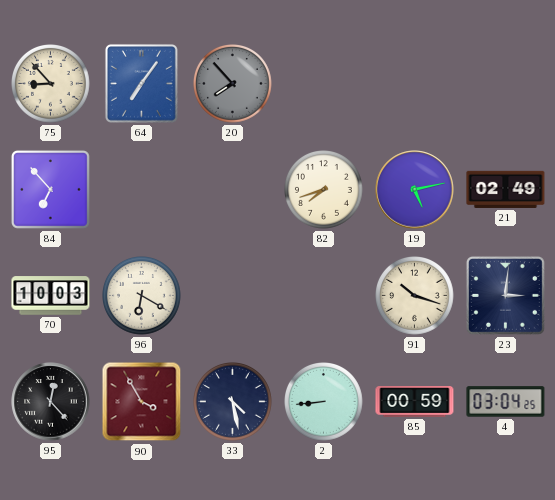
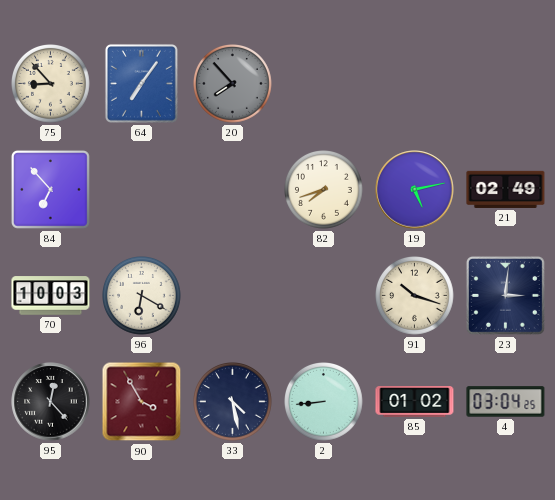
85: 00:59 -> 01:02 (415, 402)
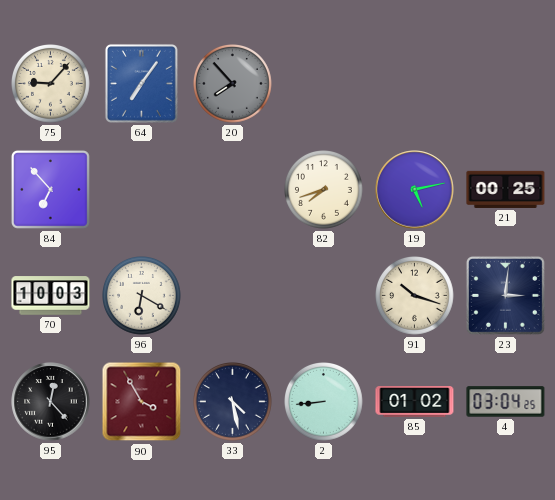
75: 8:53 -> 9:07 (51, 84)
21: 02:49 -> 00:25 (506, 189)
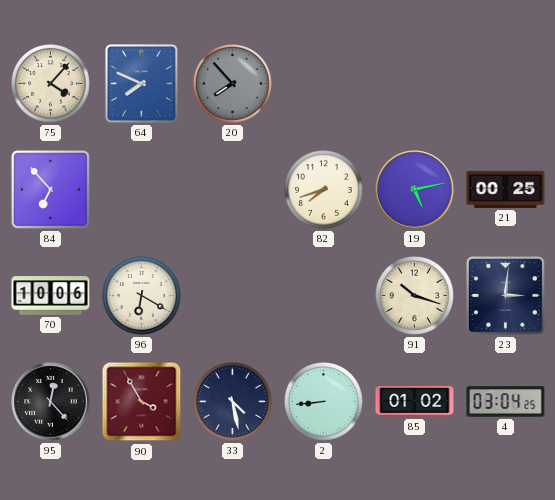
75: 9:07 -> 4:07 (51, 84)
64: 7:06 -> 7:49 (141, 83)
70: 10:03 -> 10:06 (51, 296)
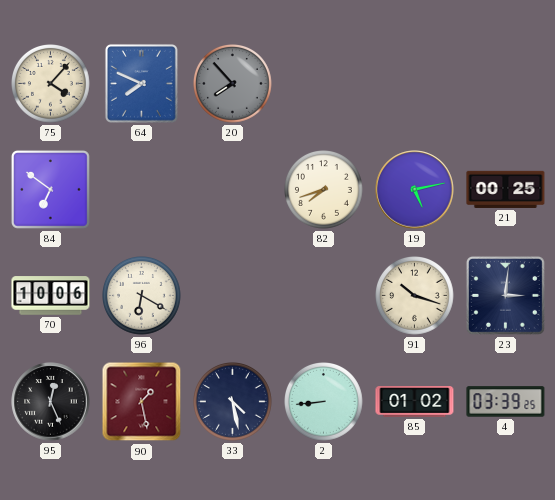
84: 6:53 -> 6:51 (50, 189)
95: 12:23 -> 12:26 (51, 402)
90: 3:55 -> 1:28 (142, 402)
4: 03:04 -> 03:39 (506, 402)
